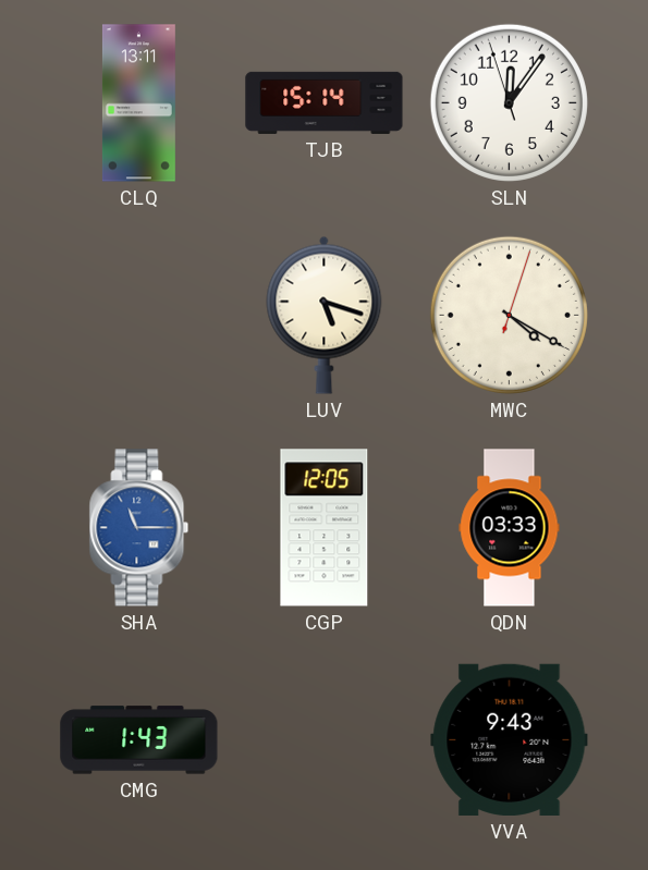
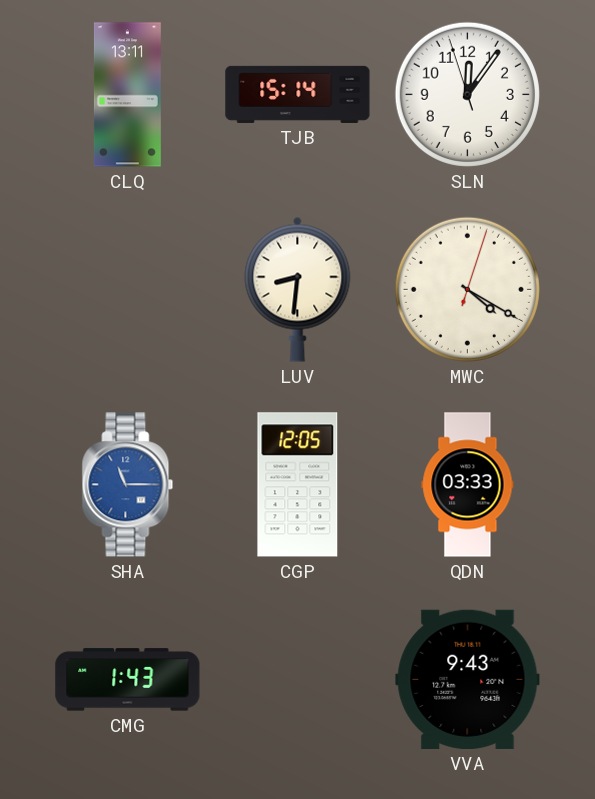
LUV: 5:18 -> 8:31 (298, 289)
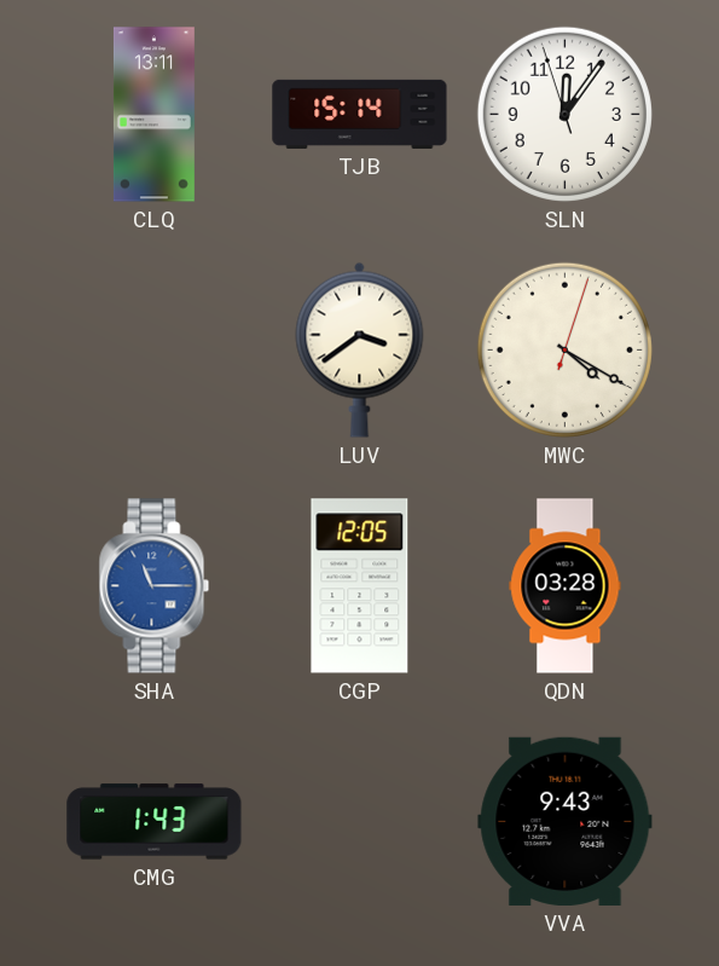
LUV: 8:31 -> 3:39 (360, 349)
QDN: 03:33 -> 03:28 (566, 586)
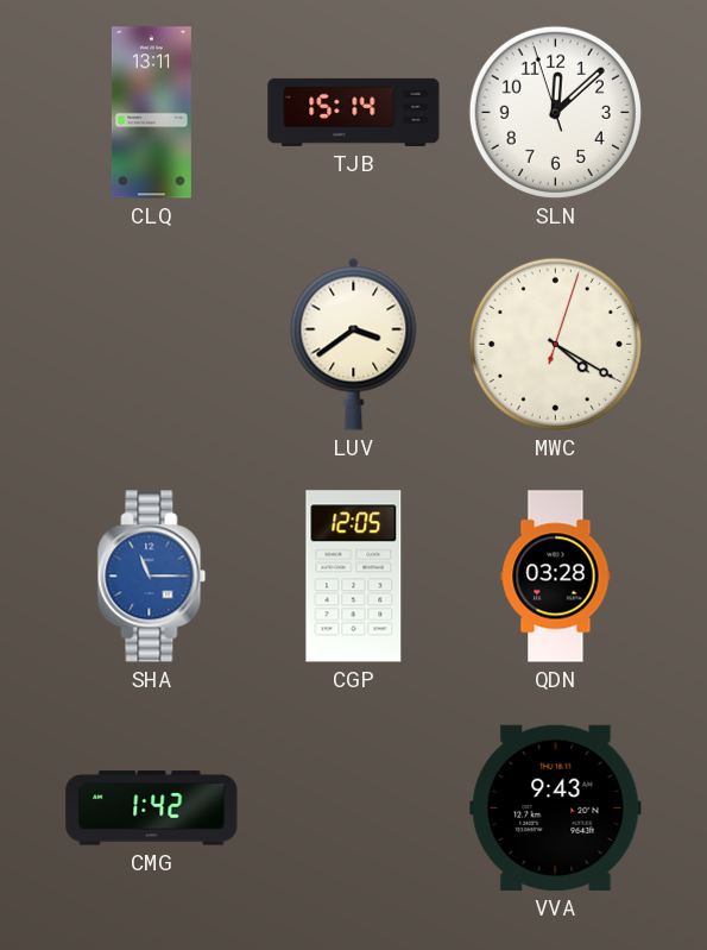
SLN: 12:05 -> 12:07 (555, 112)
CMG: 1:43 -> 1:42 (152, 809)
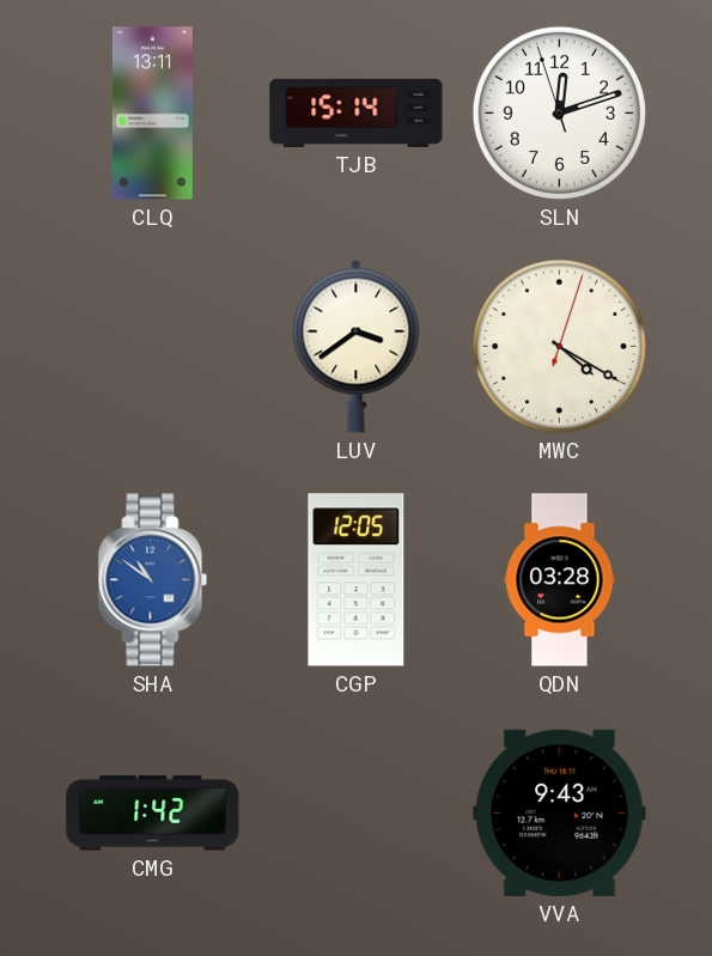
SLN: 12:07 -> 12:11 (559, 112)
SHA: 11:15 -> 10:51 (153, 580)
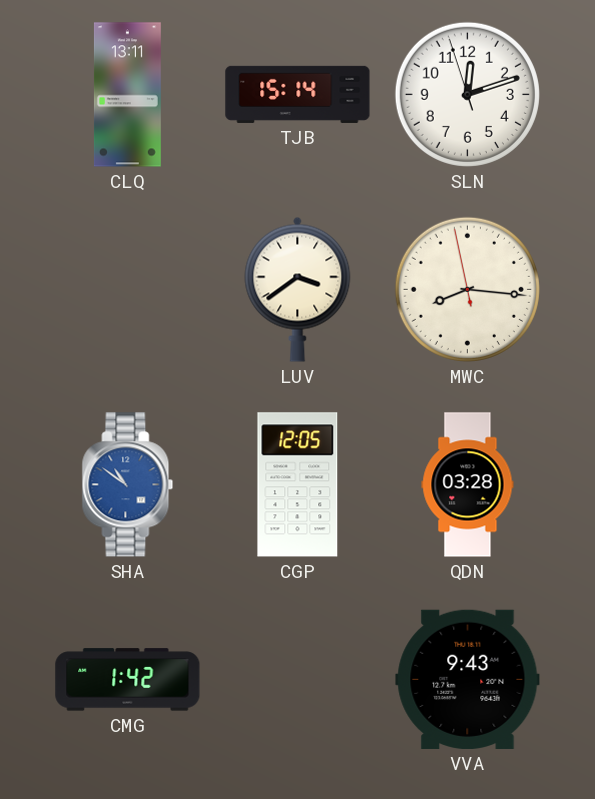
MWC: 4:20 -> 8:15 (467, 289)
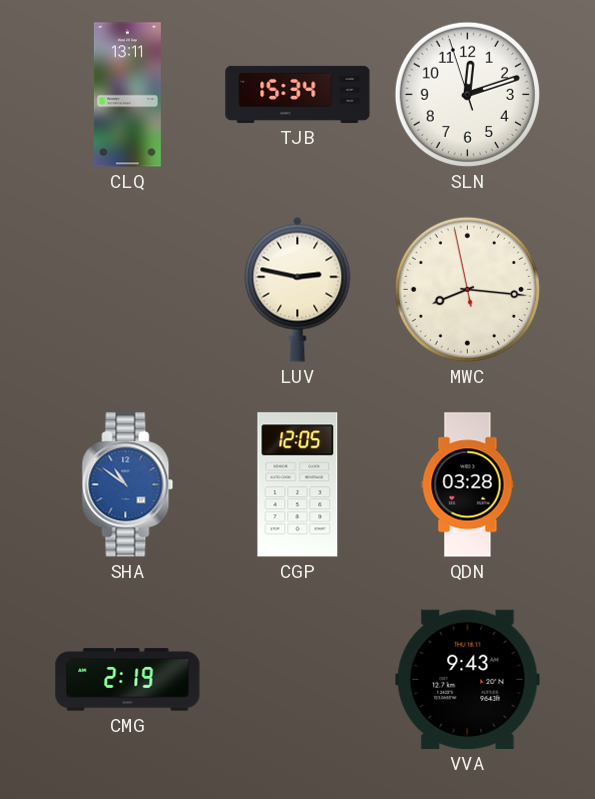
TJB: 15:14 -> 15:34 (298, 94)
LUV: 3:39 -> 2:47 (298, 289)
CMG: 1:42 -> 2:19 (128, 680)
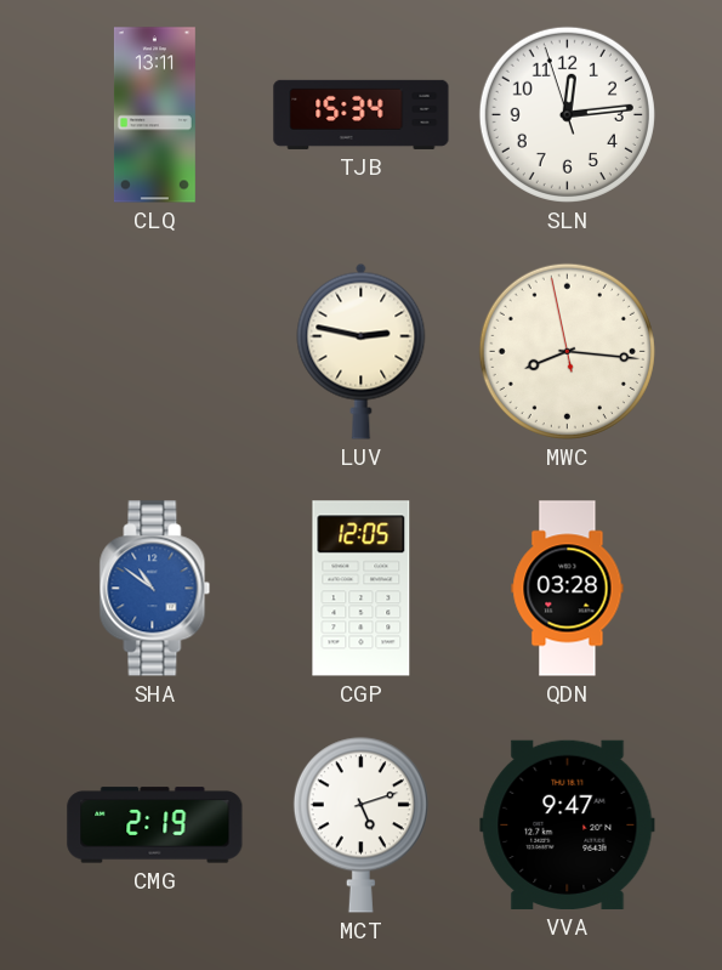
SLN: 12:11 -> 12:13 (567, 114)
MCT: none -> 5:12 (360, 824)
VVA: 9:43 -> 9:47 (568, 824)
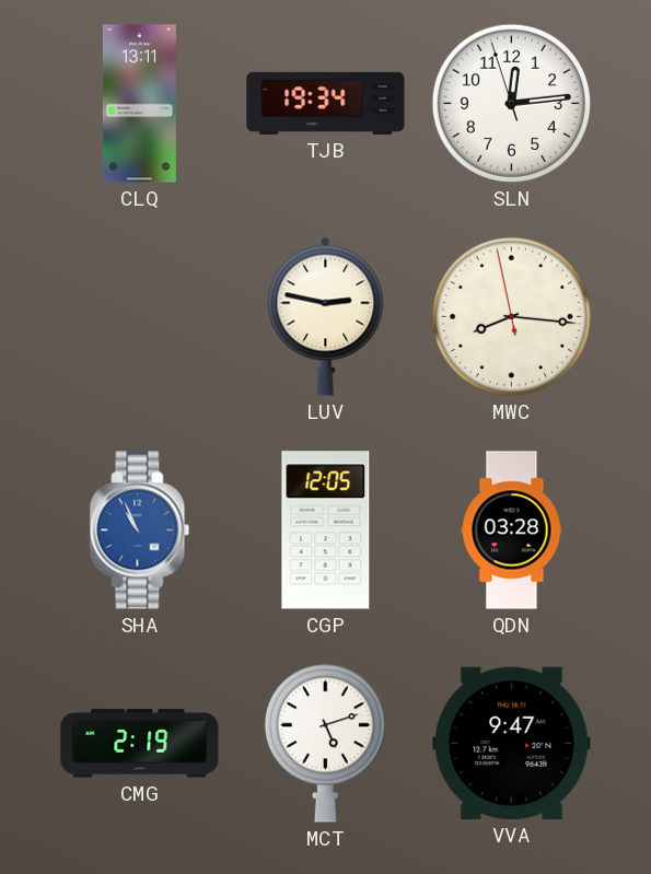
TJB: 15:34 -> 19:34 (326, 103)
SHA: 10:51 -> 10:56 (140, 531)
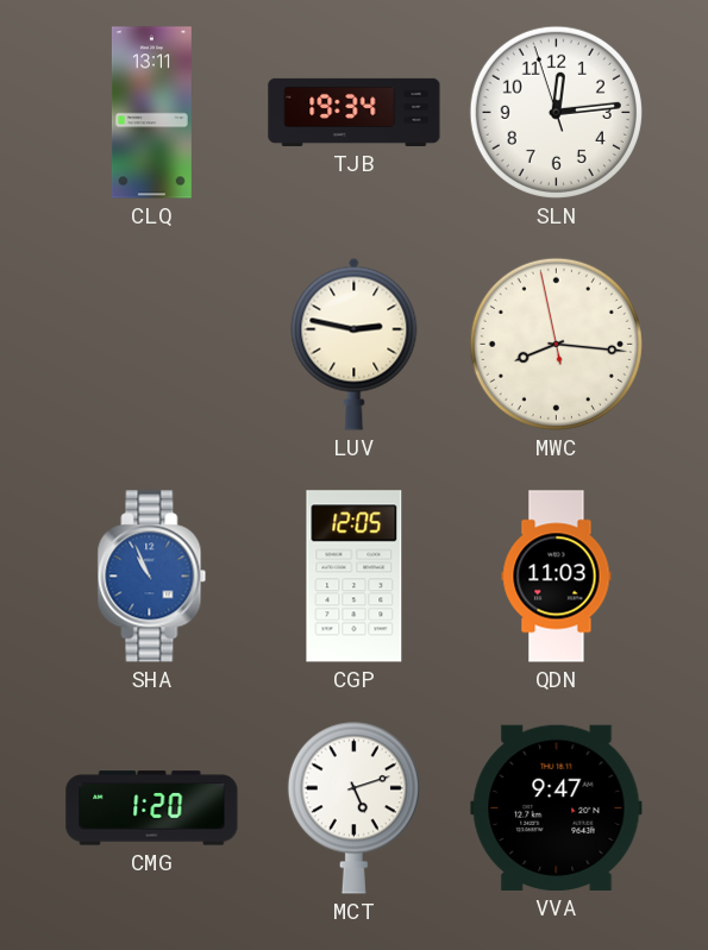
QDN: 03:28 -> 11:03 (557, 577)
CMG: 2:19 -> 1:20 (152, 809)
